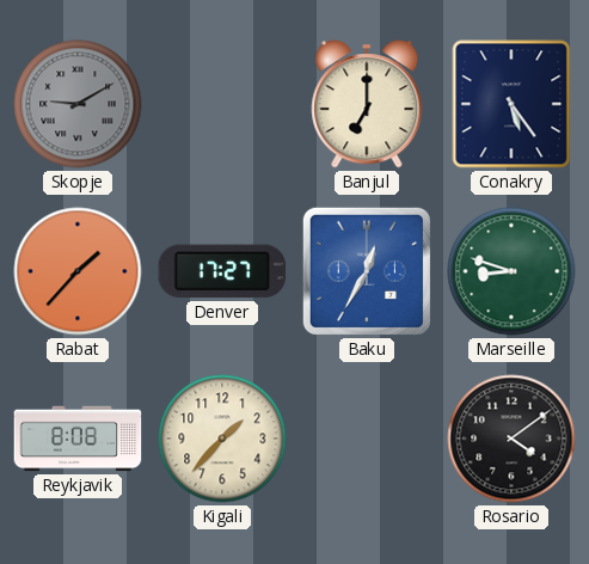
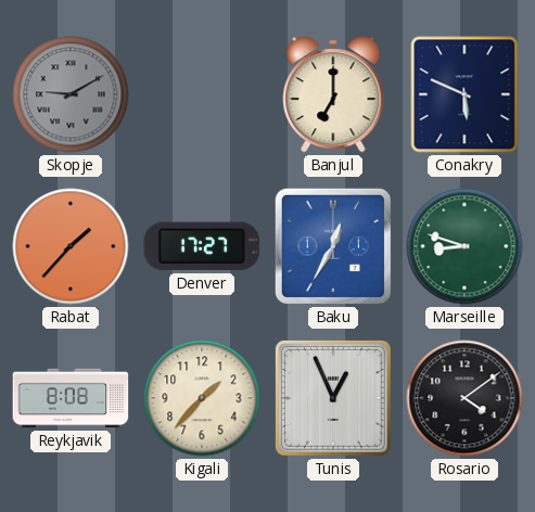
Conakry: 5:24 -> 5:49 (464, 94)
Tunis: none -> 12:56 (333, 398)
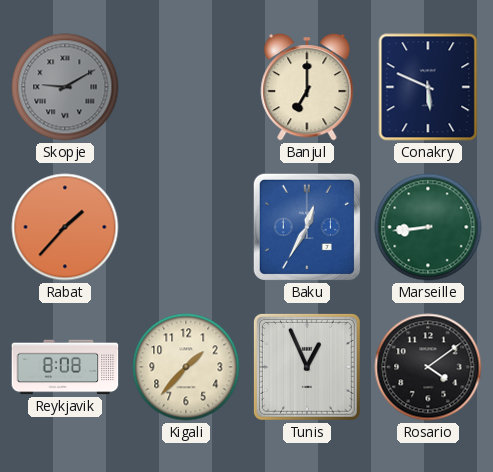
Denver: 17:27 -> none (202, 246)
Marseille: 8:48 -> 8:44 (428, 227)
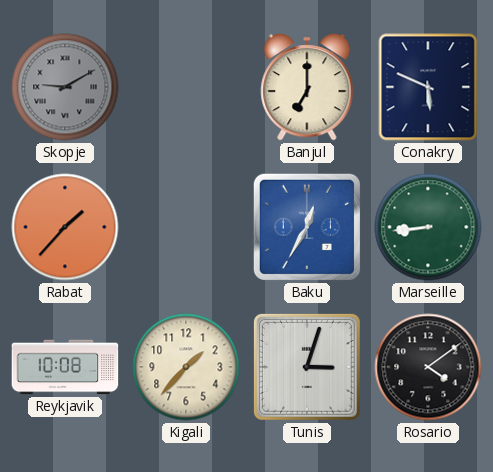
Reykjavik: 8:08 -> 10:08 (65, 367)
Tunis: 12:56 -> 3:03 (307, 367)
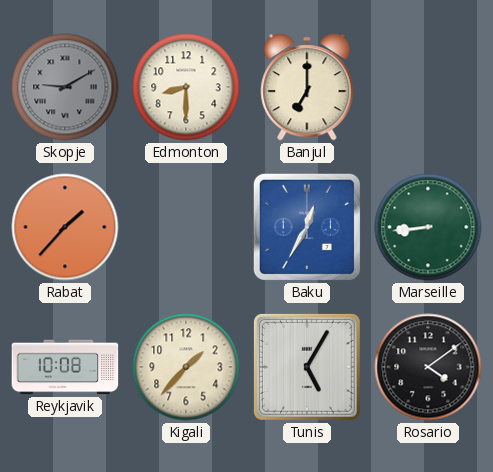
Edmonton: none -> 8:30 (186, 87)
Conakry: 5:49 -> none (428, 87)
Tunis: 3:03 -> 5:05 (307, 367)
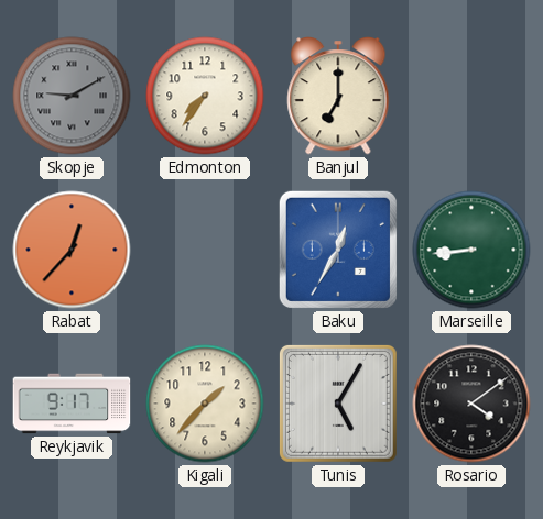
Edmonton: 8:30 -> 7:36 (205, 96)
Rabat: 1:37 -> 12:37 (72, 250)
Reykjavik: 10:08 -> 9:17 (72, 404)
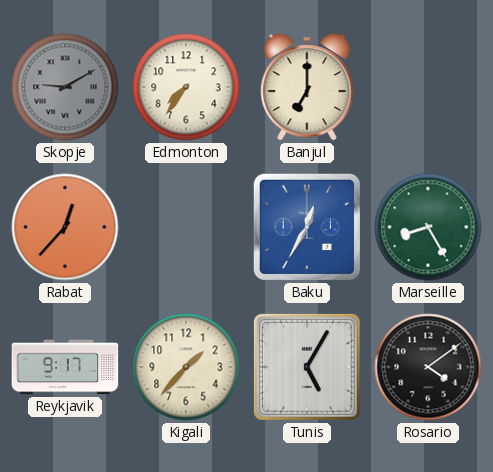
Marseille: 8:44 -> 8:25 (428, 227)
